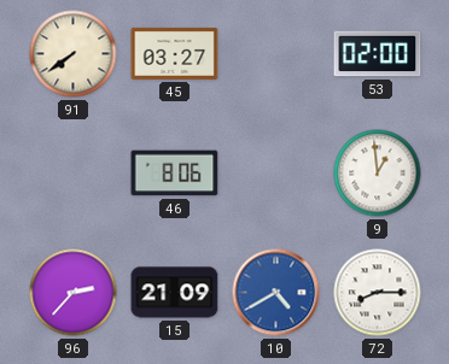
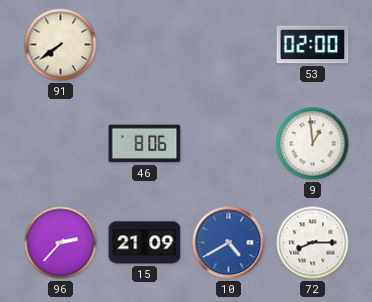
45: 03:27 -> none (175, 53)
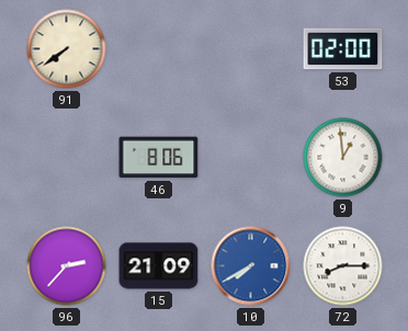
10: 4:40 -> 7:40 (251, 266)
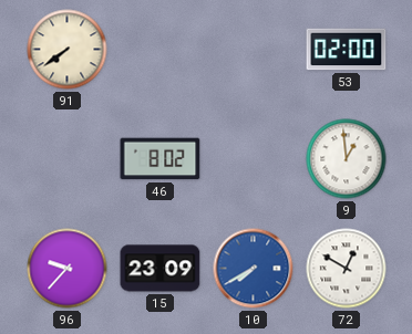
46: 8:06 -> 8:02 (161, 159)
96: 2:37 -> 9:37 (68, 269)
15: 21:09 -> 23:09 (161, 269)
72: 8:15 -> 12:50 (347, 269)
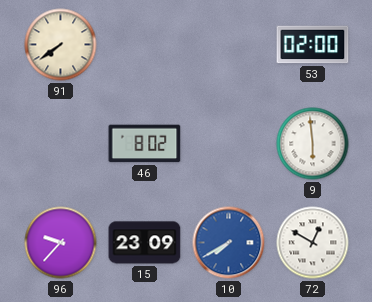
9: 12:59 -> 5:59 (313, 144)
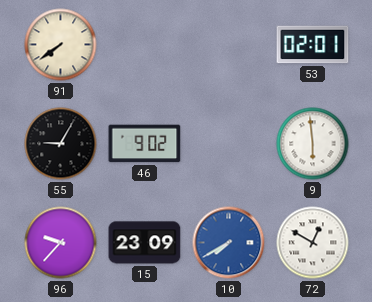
53: 02:00 -> 02:01 (313, 45)
55: none -> 9:05 (61, 144)
46: 8:02 -> 9:02 (145, 144)
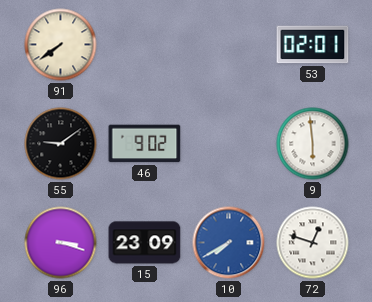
55: 9:05 -> 9:09 (61, 144)
96: 9:37 -> 3:18 (61, 243)
72: 12:50 -> 12:48 (313, 243)
